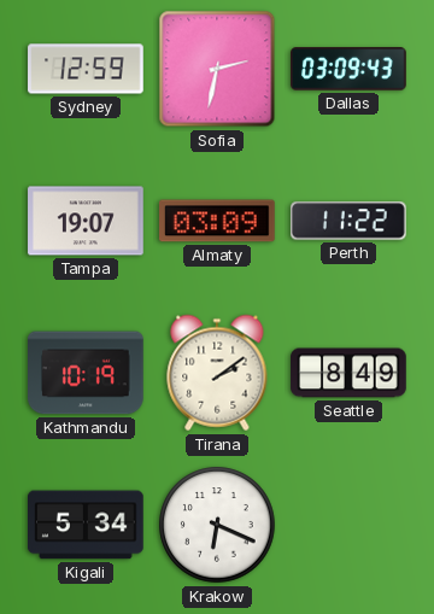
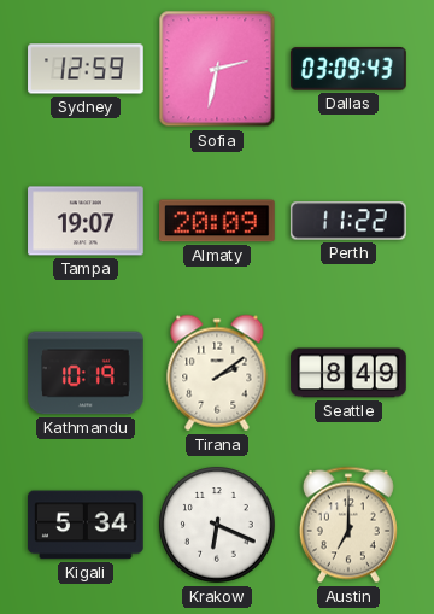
Almaty: 03:09 -> 20:09 (218, 221)
Austin: none -> 7:00 (348, 525)
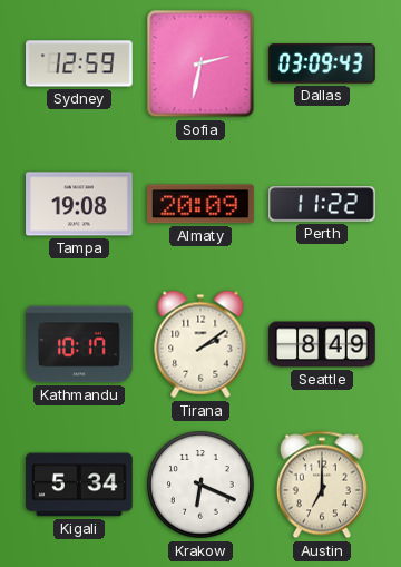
Tampa: 19:07 -> 19:08 (79, 204)
Kathmandu: 10:19 -> 10:17 (80, 344)
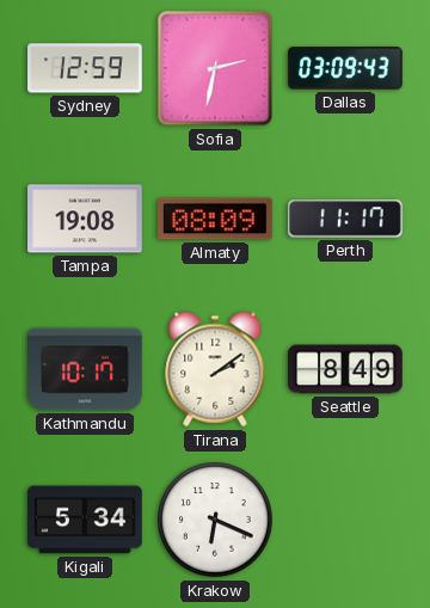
Almaty: 20:09 -> 08:09 (216, 219)
Perth: 11:22 -> 11:17 (346, 219)
Austin: 7:00 -> none (322, 485)
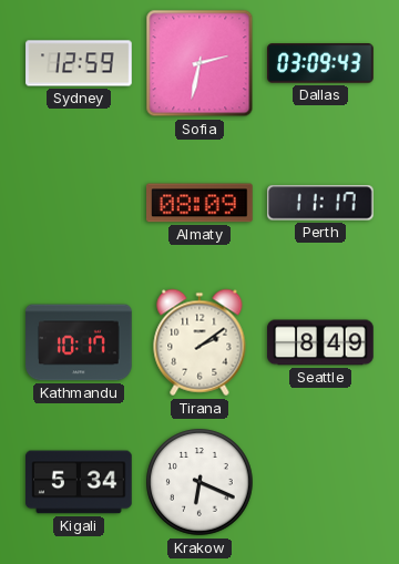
Tampa: 19:08 -> none (85, 219)
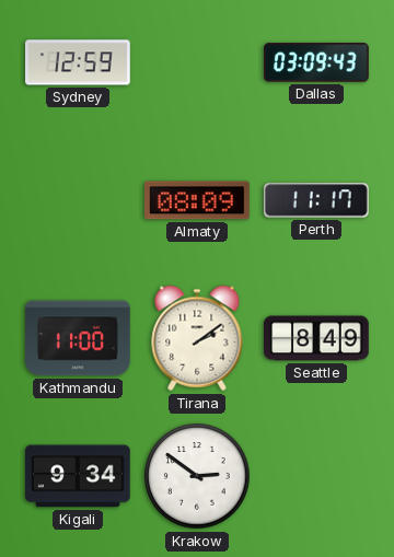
Sofia: 2:32 -> none (199, 63)
Kathmandu: 10:17 -> 11:00 (79, 338)
Kigali: 5:34 -> 9:34 (79, 476)
Krakow: 6:19 -> 2:51 (197, 476)
